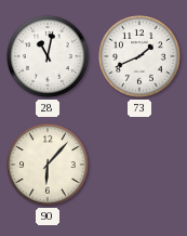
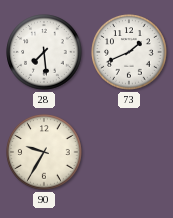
28: 11:02 -> 7:29 (44, 52)
90: 6:07 -> 9:35 (44, 152)
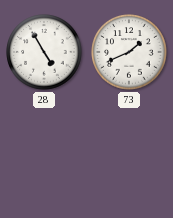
28: 7:29 -> 4:55 (44, 52)
90: 9:35 -> none (44, 152)
